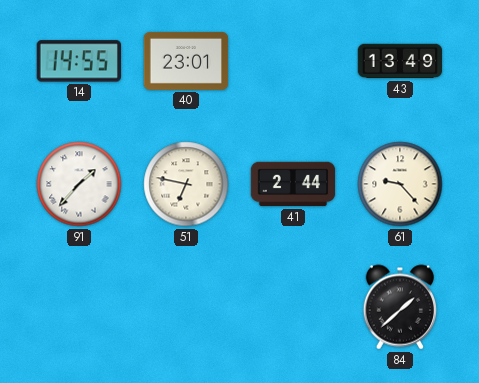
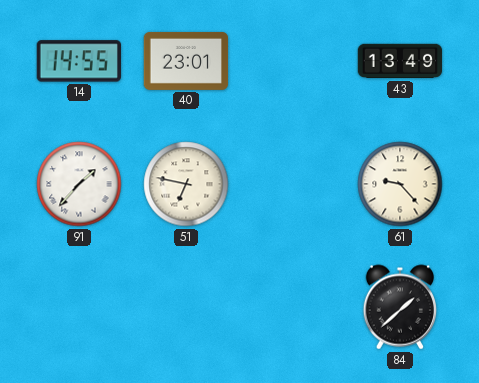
41: 2:44 -> none (293, 184)
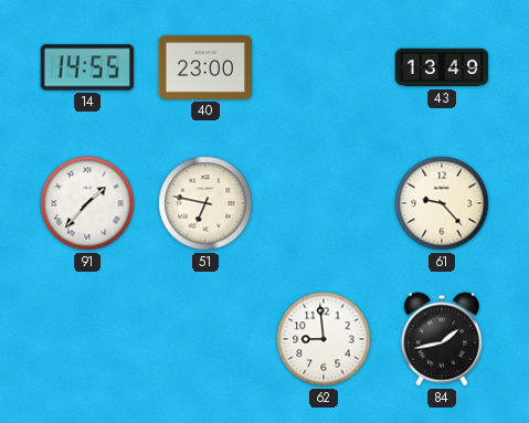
40: 23:01 -> 23:00 (205, 67)
62: none -> 8:59 (324, 339)
84: 1:38 -> 1:43 (441, 339)
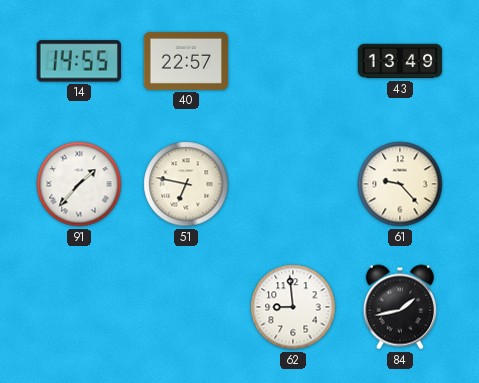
40: 23:00 -> 22:57 (186, 61)
